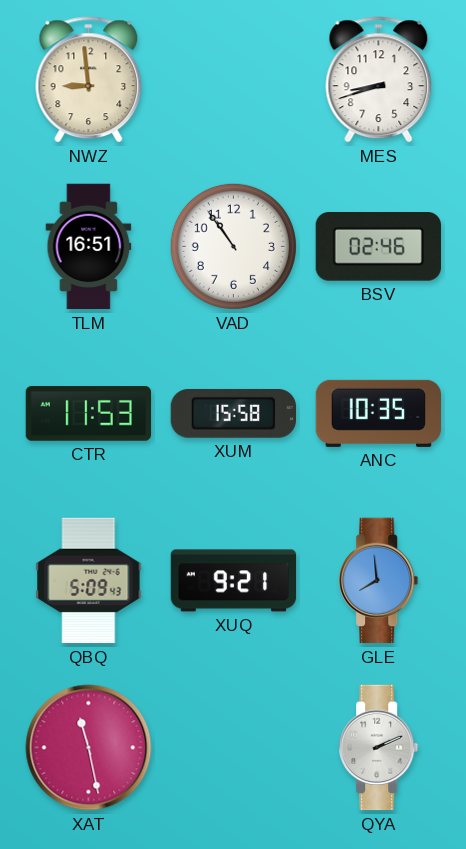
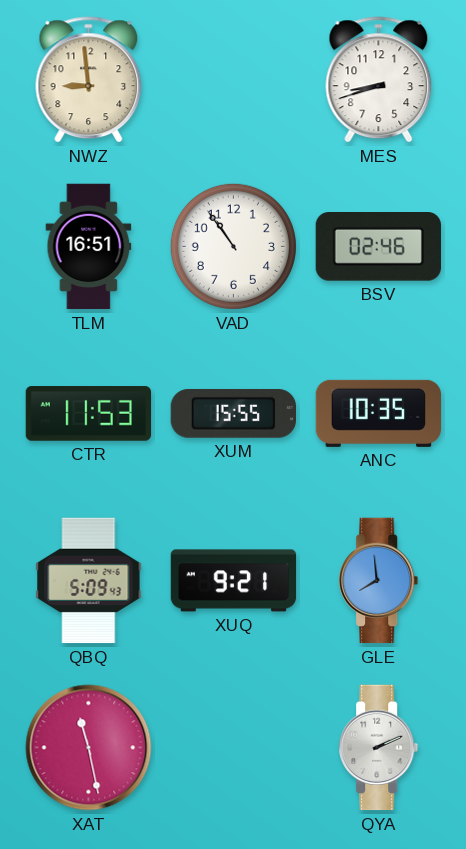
XUM: 15:58 -> 15:55 (233, 413)
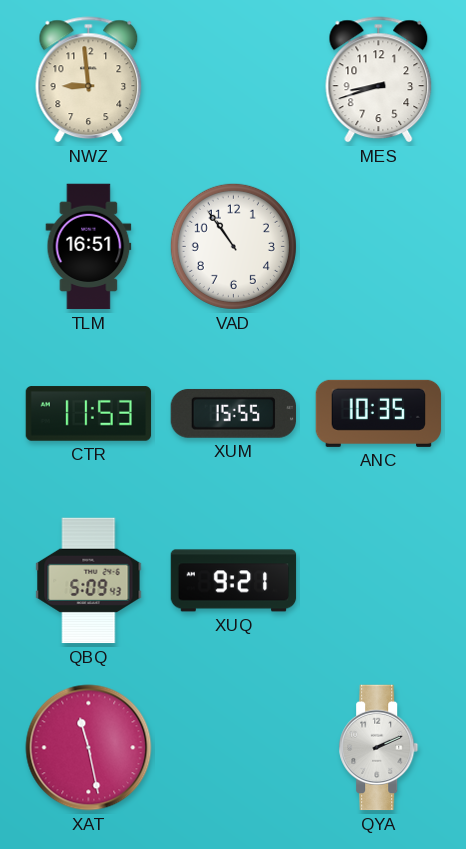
BSV: 02:46 -> none (378, 247)
GLE: 7:59 -> none (379, 581)
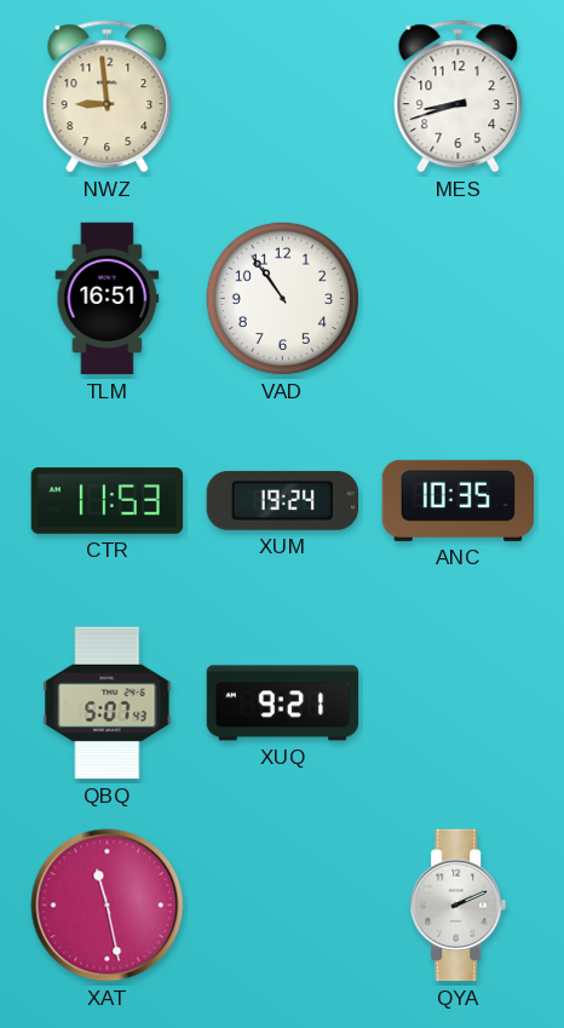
XUM: 15:55 -> 19:24 (282, 500)
QBQ: 5:09 -> 5:07 (108, 703)
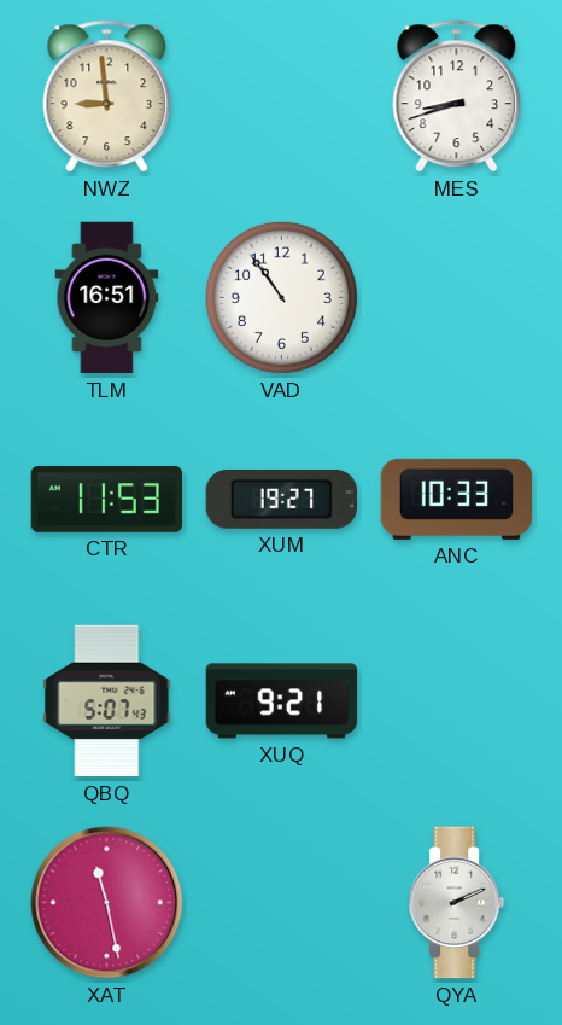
XUM: 19:24 -> 19:27 (281, 499)
ANC: 10:35 -> 10:33 (457, 499)
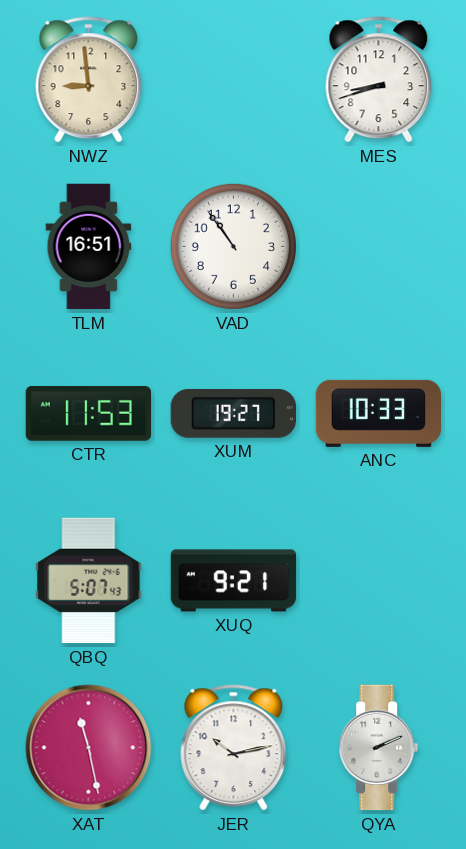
JER: none -> 10:13 (234, 748)
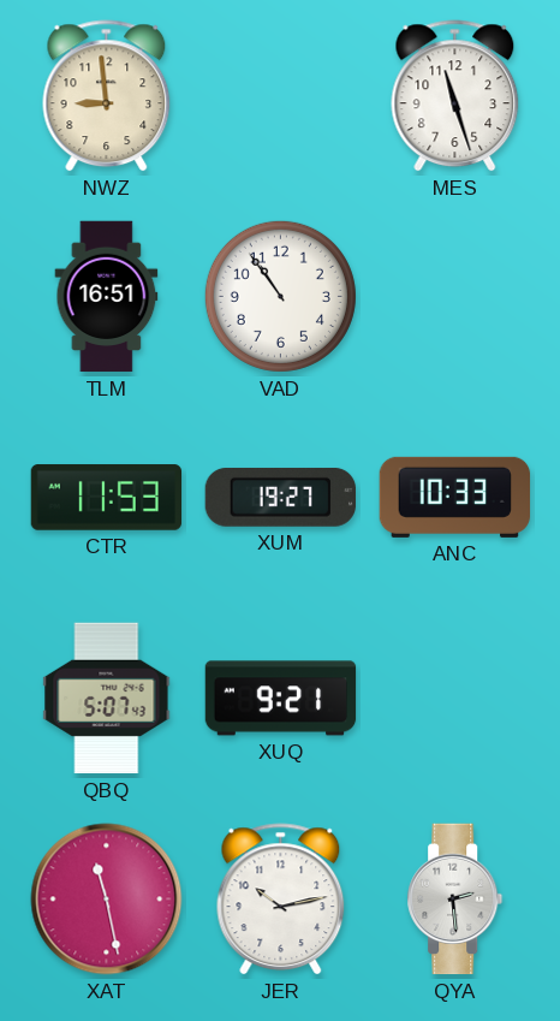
MES: 8:42 -> 11:27 (455, 96)
QYA: 2:11 -> 2:29 (455, 900)
